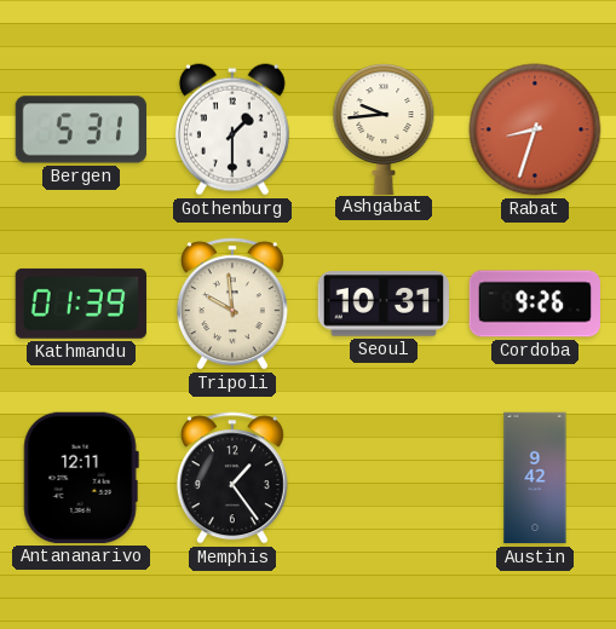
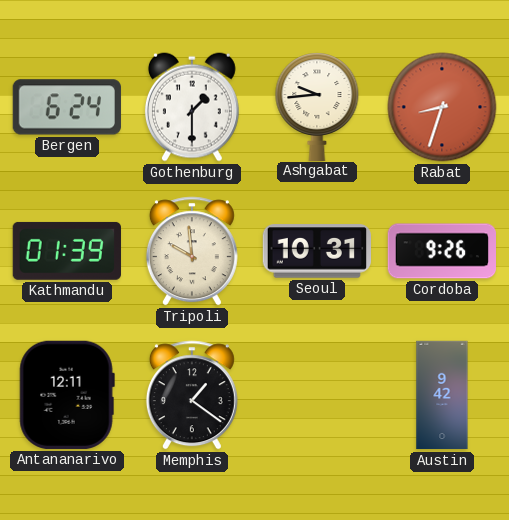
Bergen: 5:31 -> 6:24 (67, 107)
Memphis: 1:24 -> 1:21 (192, 395)
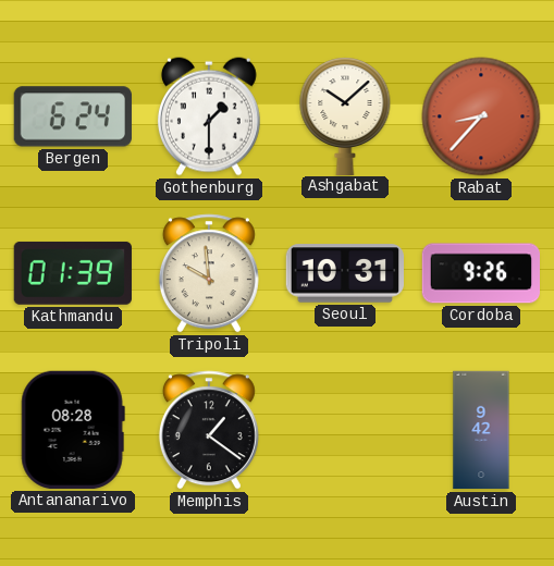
Ashgabat: 9:44 -> 10:08 (345, 115)
Rabat: 8:33 -> 8:37 (481, 116)
Antananarivo: 12:11 -> 08:28 (73, 430)
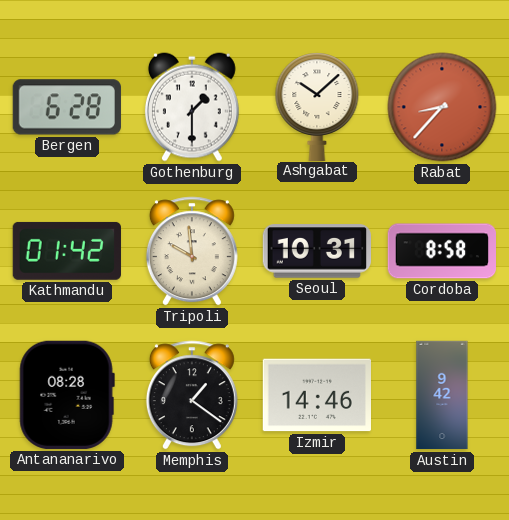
Bergen: 6:24 -> 6:28 (67, 107)
Kathmandu: 01:39 -> 01:42 (67, 251)
Cordoba: 9:26 -> 8:58 (441, 251)
Izmir: none -> 14:46 (316, 395)
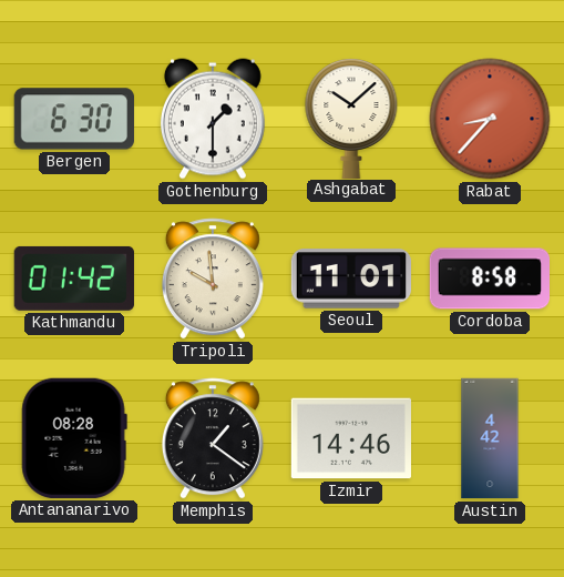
Bergen: 6:28 -> 6:30 (74, 119)
Seoul: 10:31 -> 11:01 (350, 279)
Austin: 9:42 -> 4:42 (490, 438)
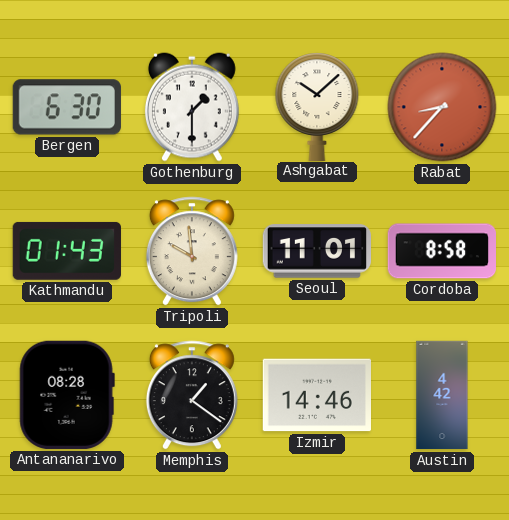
Kathmandu: 01:42 -> 01:43 (67, 251)
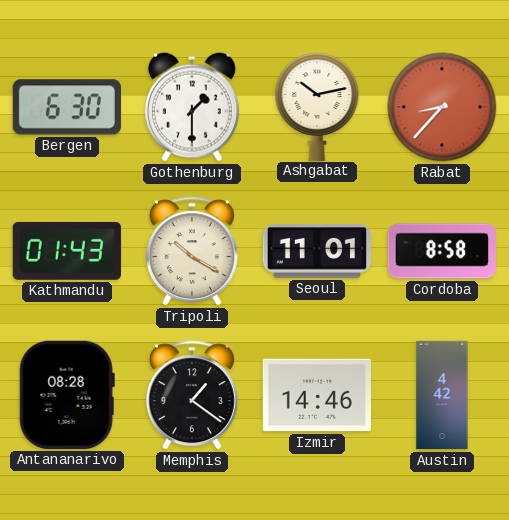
Ashgabat: 10:08 -> 10:13 (317, 106)
Tripoli: 9:59 -> 10:20 (192, 251)
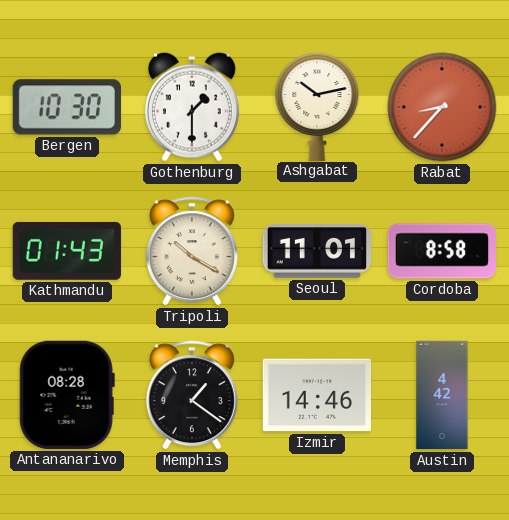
Bergen: 6:30 -> 10:30 (67, 107)
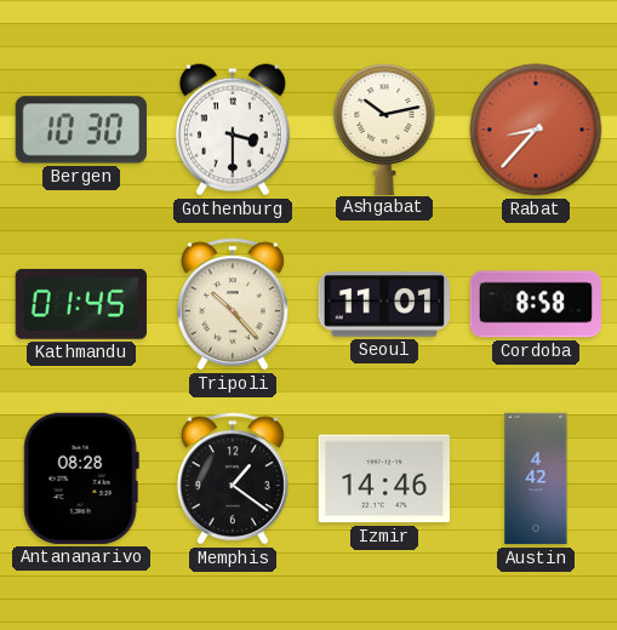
Gothenburg: 1:30 -> 3:30 (233, 130)
Kathmandu: 01:43 -> 01:45 (81, 304)
Tripoli: 10:20 -> 10:23 (233, 304)
